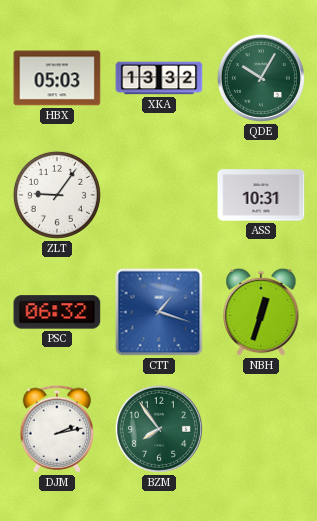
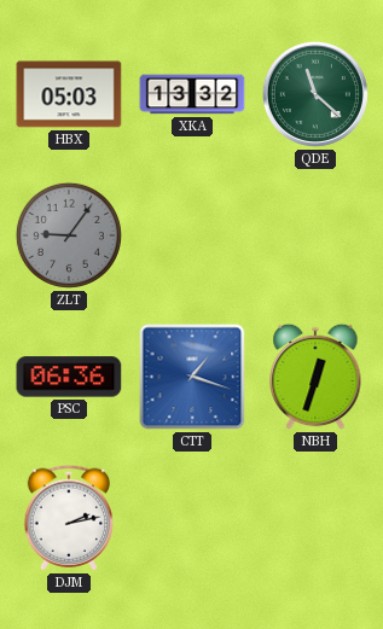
QDE: 10:05 -> 11:22 (315, 94)
ZLT dial: white -> grey (69, 235)
ASS: 10:31 -> none (261, 195)
PSC: 06:32 -> 06:36 (69, 377)
BZM: 7:54 -> none (159, 429)
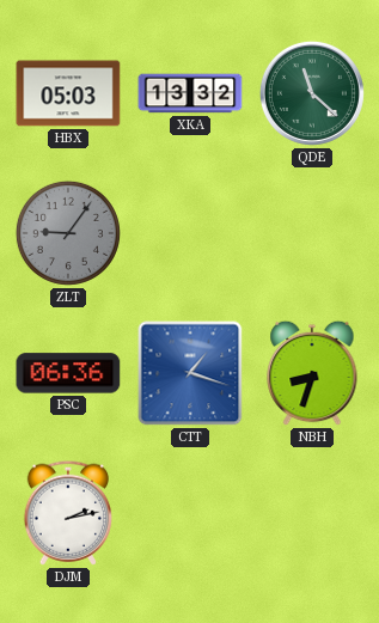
NBH: 12:33 -> 8:33 (312, 373)
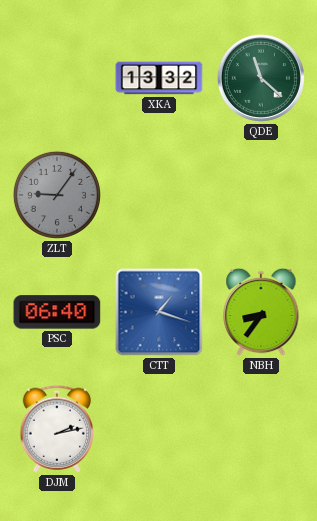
HBX: 05:03 -> none (68, 93)
PSC: 06:36 -> 06:40 (57, 312)
NBH: 8:33 -> 8:36 (261, 312)
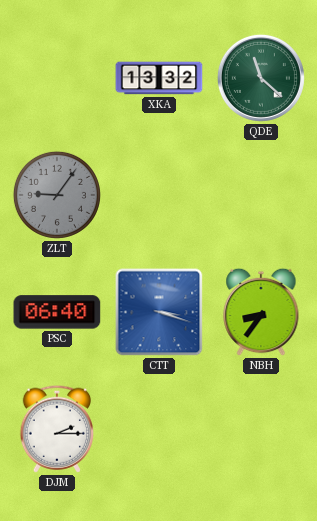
CTT: 1:18 -> 3:18 (159, 312)
DJM: 2:13 -> 2:15 (57, 429)
